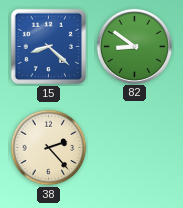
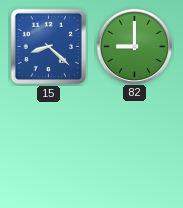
82: 8:51 -> 9:00 (134, 46)
38: 2:23 -> none (49, 148)
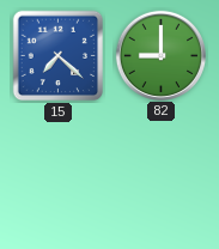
15: 8:22 -> 7:22 (59, 56)
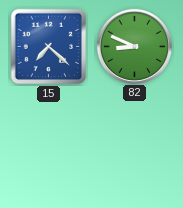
82: 9:00 -> 8:49 (134, 46)
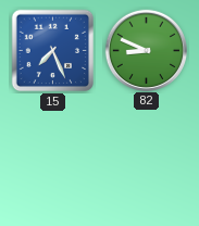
15: 7:22 -> 7:26 (53, 51)
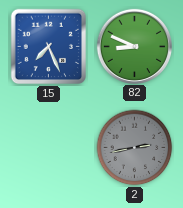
2: none -> 2:43 (135, 148)
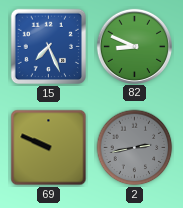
69: none -> 9:49 (49, 148)
